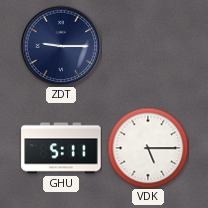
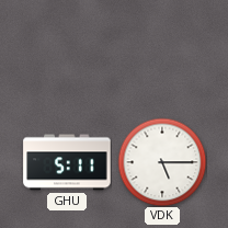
ZDT: 9:15 -> none (61, 46)
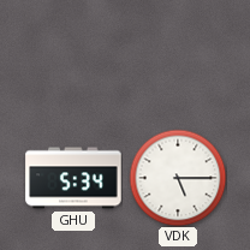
GHU: 5:11 -> 5:34 (73, 178)
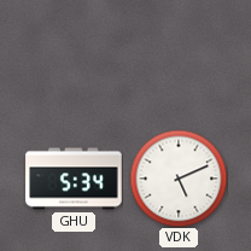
VDK: 5:15 -> 5:11 (179, 179)
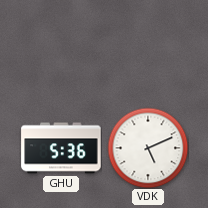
GHU: 5:34 -> 5:36 (61, 148)
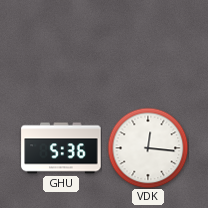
VDK: 5:11 -> 12:16 (148, 148)
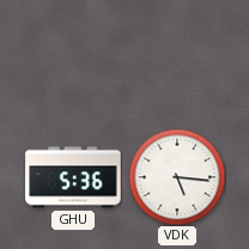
VDK: 12:16 -> 5:16 (177, 177)
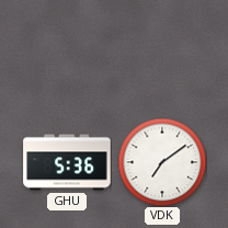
VDK: 5:16 -> 7:09 (162, 162)
